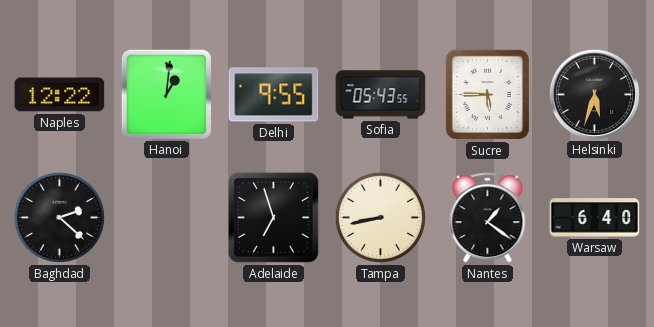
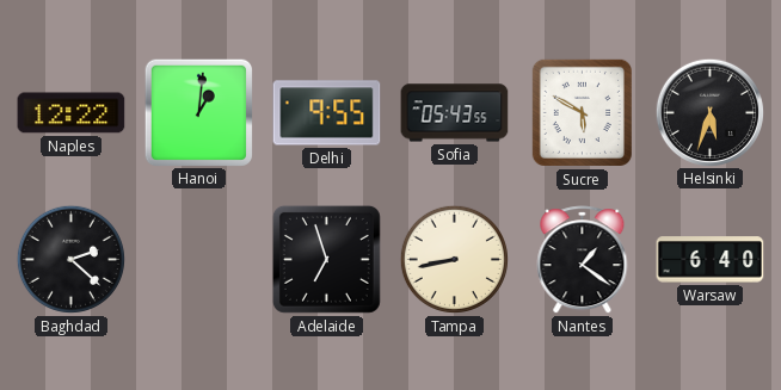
Sucre: 5:45 -> 5:50 (582, 112)
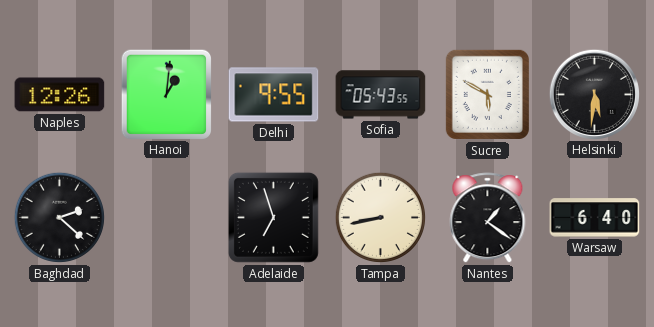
Naples: 12:22 -> 12:26 (60, 95)
Helsinki: 5:33 -> 5:31 (594, 94)
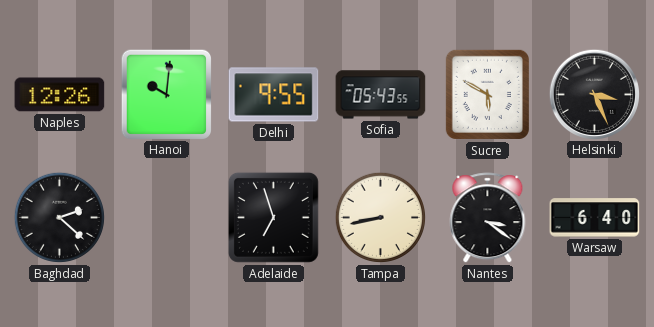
Hanoi: 1:01 -> 10:01 (166, 94)
Helsinki: 5:31 -> 3:26 (594, 94)
Nantes: 1:21 -> 3:21 (488, 218)
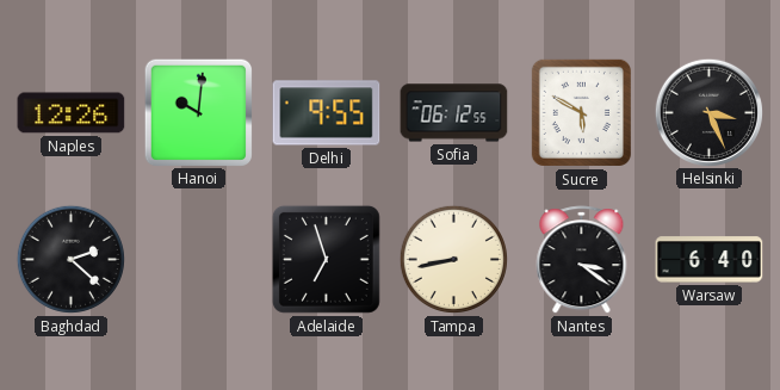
Sofia: 05:43 -> 06:12 (454, 113)
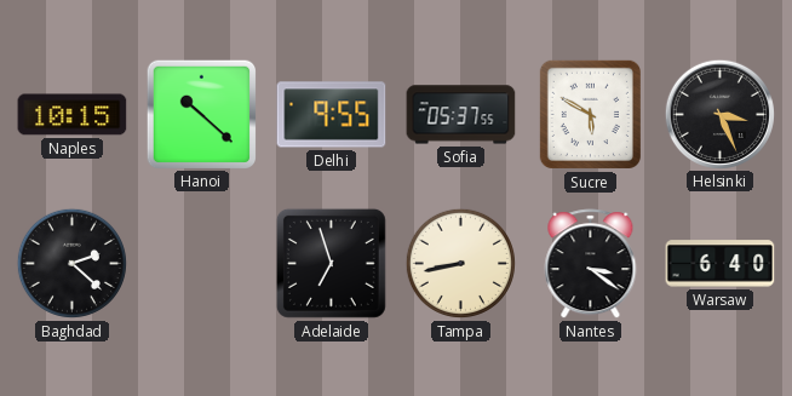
Naples: 12:26 -> 10:15 (73, 115)
Hanoi: 10:01 -> 10:22 (201, 114)
Sofia: 06:12 -> 05:37 (461, 115)
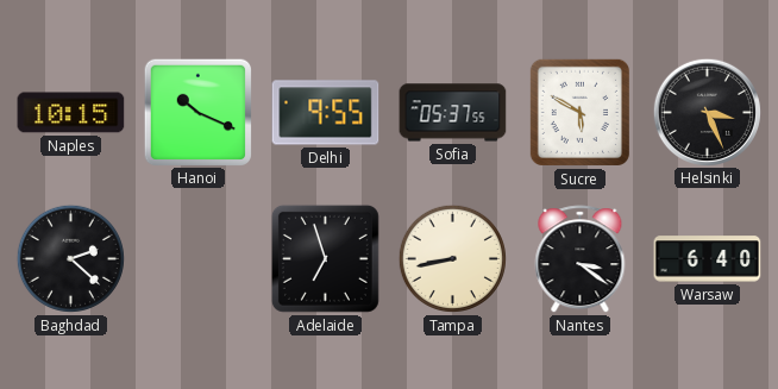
Hanoi: 10:22 -> 10:19 (197, 112)
